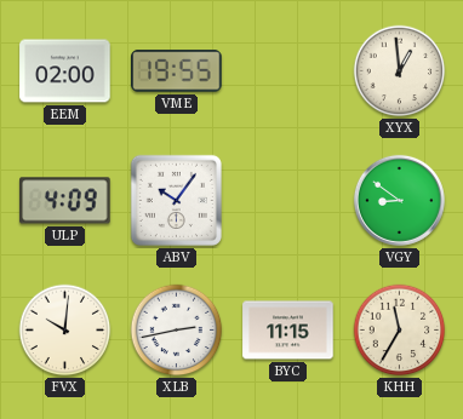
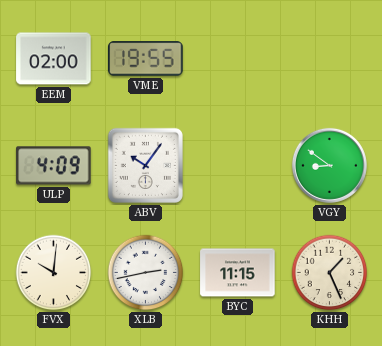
XYX: 12:59 -> none (400, 71)
KHH: 11:35 -> 1:26 (330, 273)
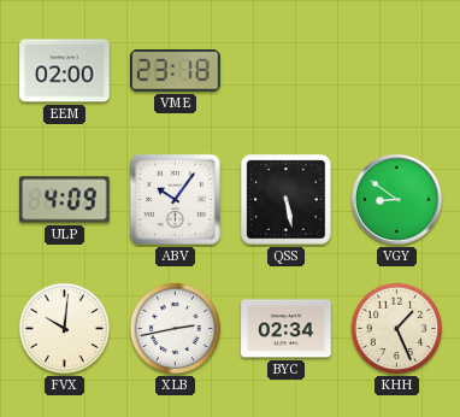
VME: 19:55 -> 23:18 (176, 71)
QSS: none -> 5:28 (287, 200)
BYC: 11:15 -> 02:34 (287, 329)
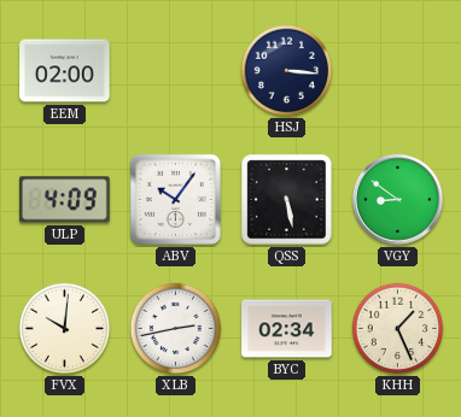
VME: 23:18 -> none (176, 71)
HSJ: none -> 3:16 (287, 71)
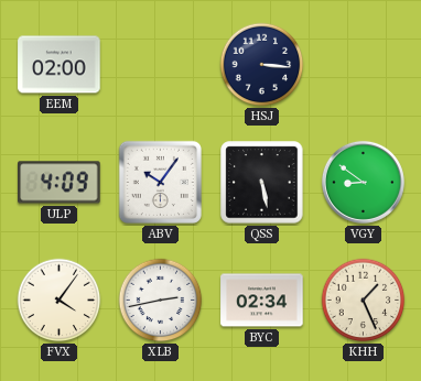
FVX: 10:01 -> 4:06 (60, 301)
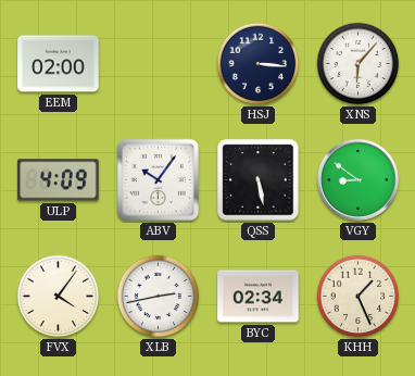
XNS: none -> 6:07 (359, 64)
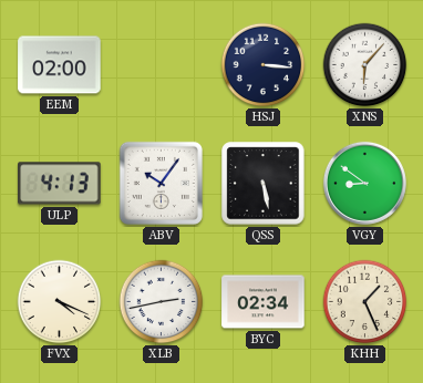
ULP: 4:09 -> 4:13 (60, 184)
FVX: 4:06 -> 4:19 (60, 302)
